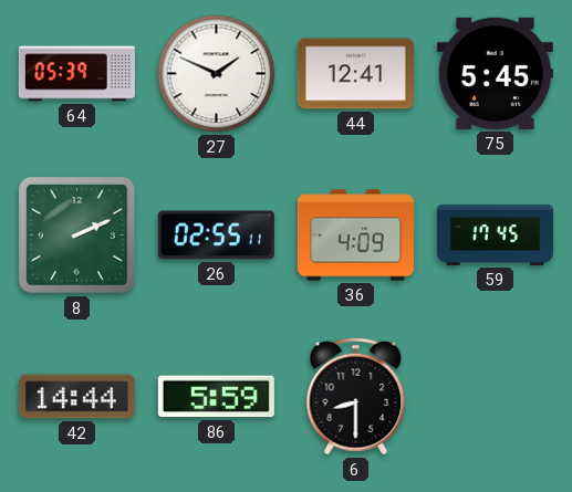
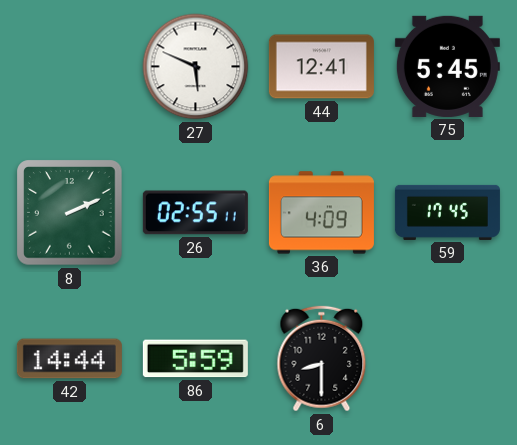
64: 05:39 -> none (76, 74)
27: 1:49 -> 5:49 (196, 67)
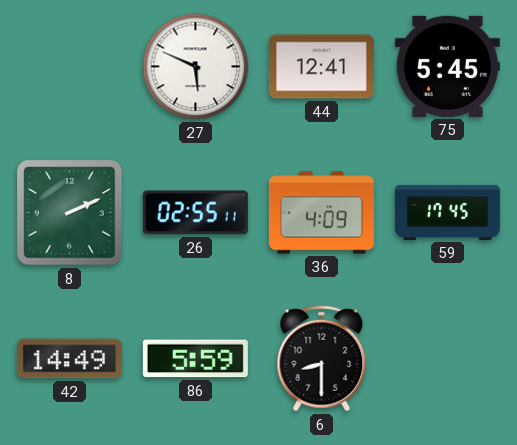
42: 14:44 -> 14:49 (69, 359)
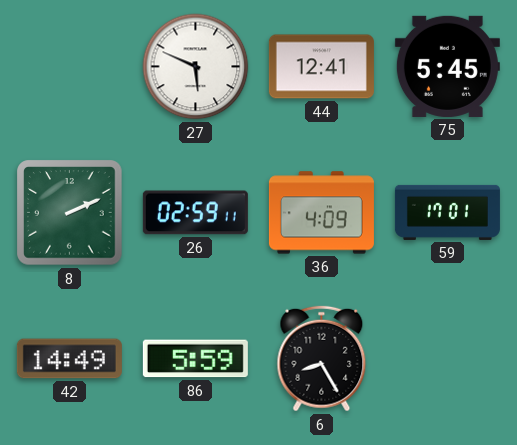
26: 02:55 -> 02:59 (195, 213)
59: 17:45 -> 17:01 (447, 212)
6: 8:30 -> 8:25 (322, 359)
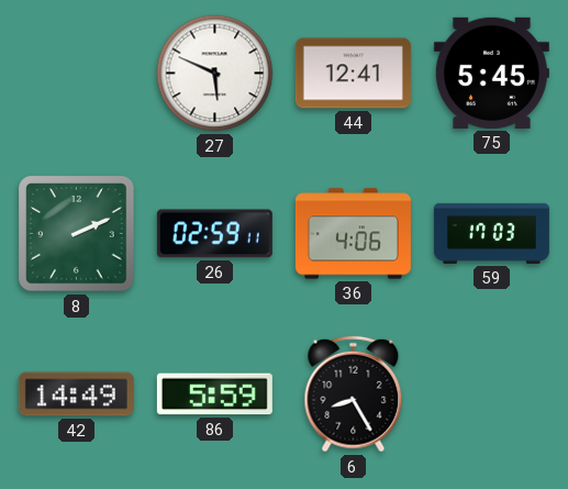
36: 4:09 -> 4:06 (353, 234)
59: 17:01 -> 17:03 (491, 233)
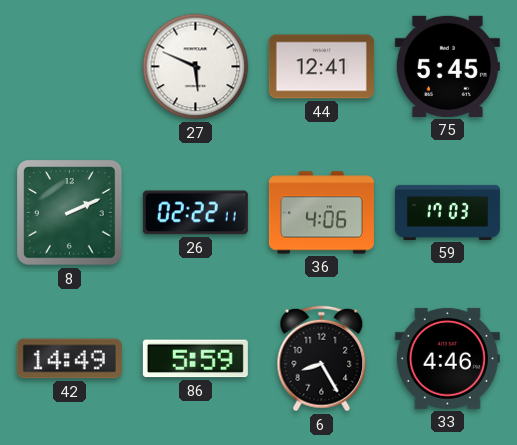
26: 02:59 -> 02:22 (195, 213)
33: none -> 4:46 (447, 358)
